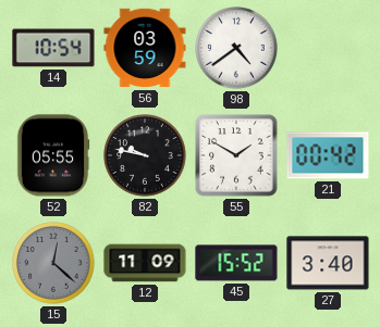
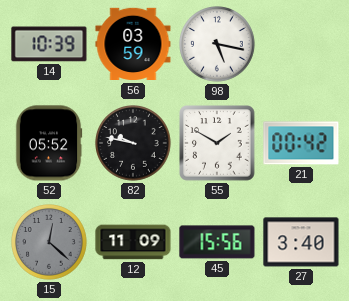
14: 10:54 -> 10:39 (49, 44)
98: 4:39 -> 5:17 (218, 45)
52: 05:55 -> 05:52 (49, 143)
45: 15:52 -> 15:56 (217, 242)
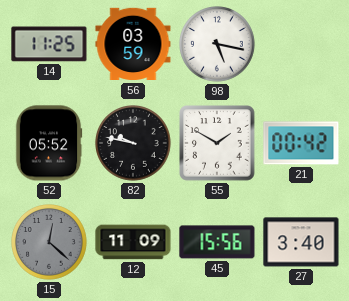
14: 10:39 -> 11:25 (49, 44)
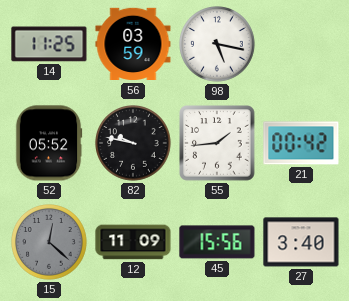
55: 1:50 -> 1:44 (217, 143)
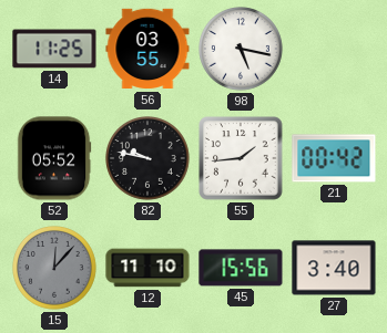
56: 03:59 -> 03:55 (147, 49)
15: 12:22 -> 12:07 (55, 269)
12: 11:09 -> 11:10 (147, 268)
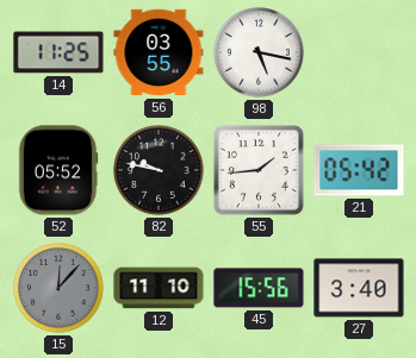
21: 00:42 -> 05:42 (359, 170)
